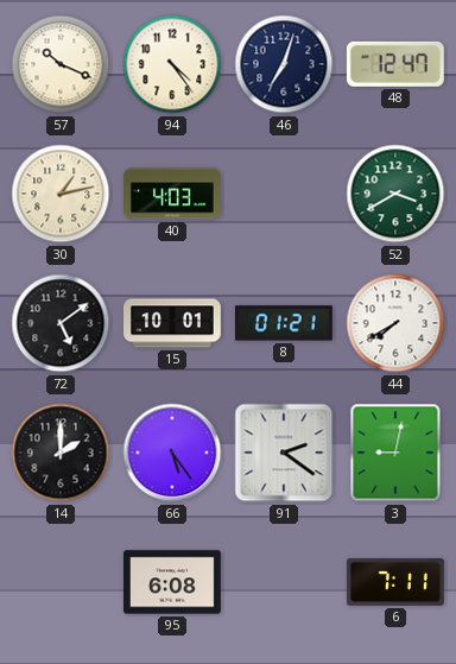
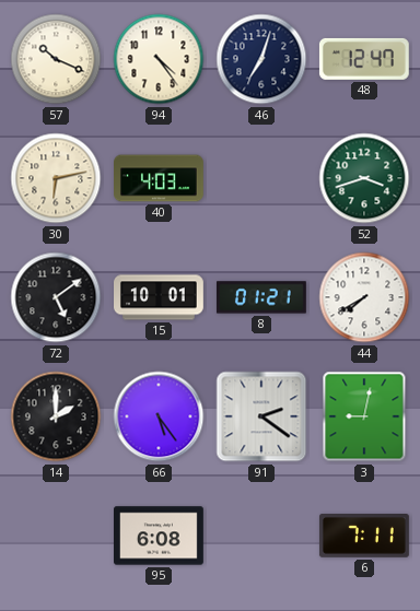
30: 1:13 -> 6:13 (56, 178)
52: 3:40 -> 3:42 (364, 178)
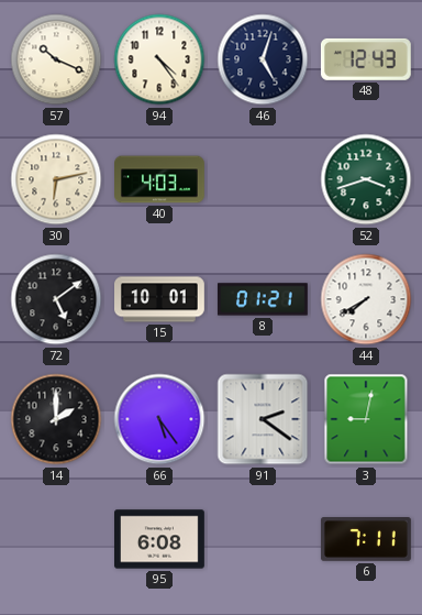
46: 7:03 -> 5:03 (263, 59)
48: 12:47 -> 12:43 (366, 59)
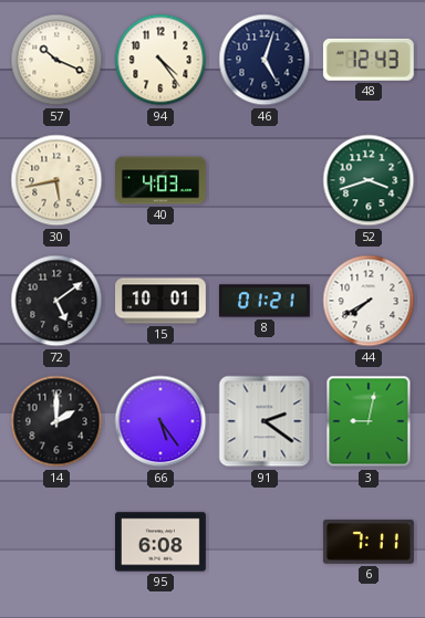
30: 6:13 -> 5:43 (56, 180)
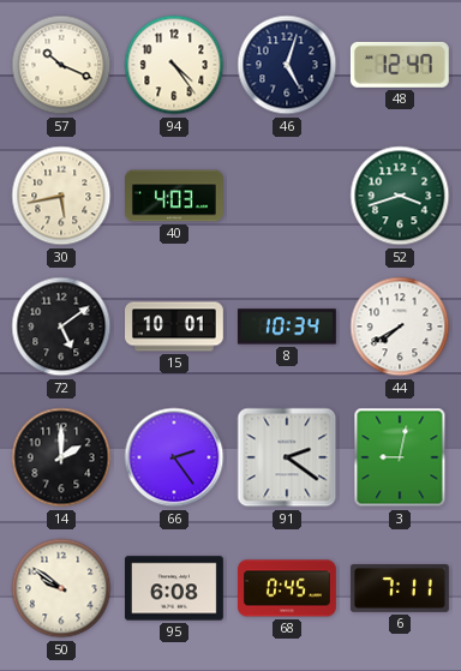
48: 12:43 -> 12:47 (400, 65)
8: 01:21 -> 10:34 (287, 326)
66: 5:24 -> 2:24 (174, 457)
50: none -> 9:51 (61, 588)
68: none -> 0:45 (288, 588)
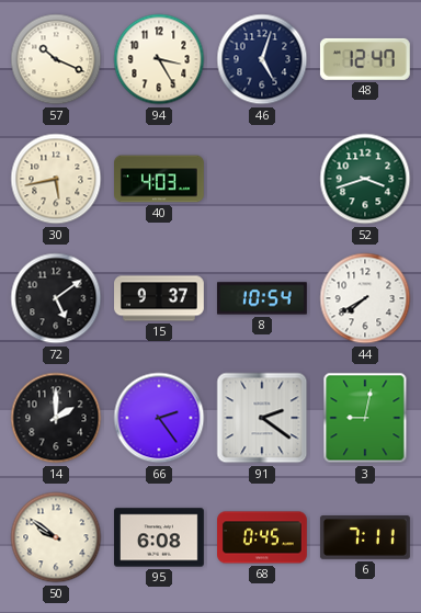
94: 4:24 -> 3:25 (159, 59)
15: 10:01 -> 9:37 (160, 298)
8: 10:34 -> 10:54 (262, 298)
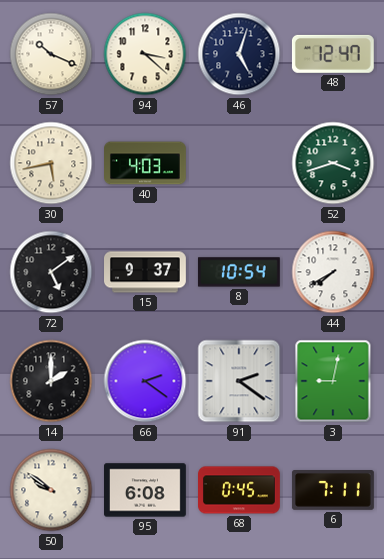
94: 3:25 -> 3:22 (145, 54)
66: 2:24 -> 2:21 (145, 381)
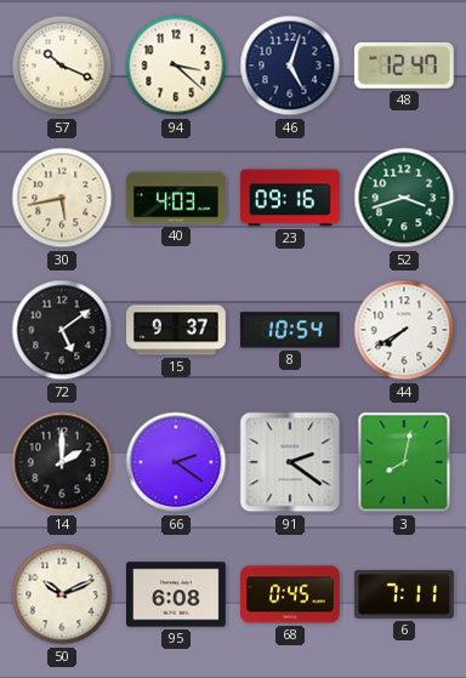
23: none -> 09:16 (291, 198)
3: 9:02 -> 8:02 (404, 462)
50: 9:51 -> 10:11 (62, 594)
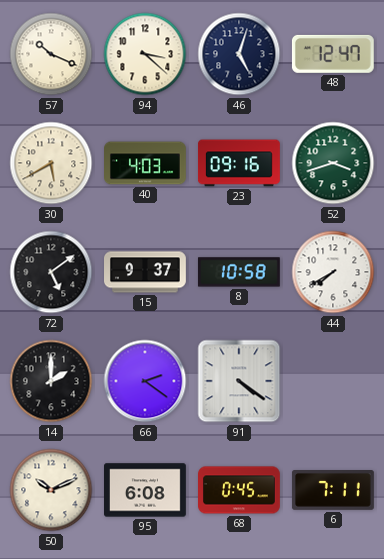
30: 5:43 -> 5:40 (51, 163)
8: 10:54 -> 10:58 (239, 272)
91: 2:21 -> 4:21 (239, 381)
3: 8:02 -> none (404, 462)
